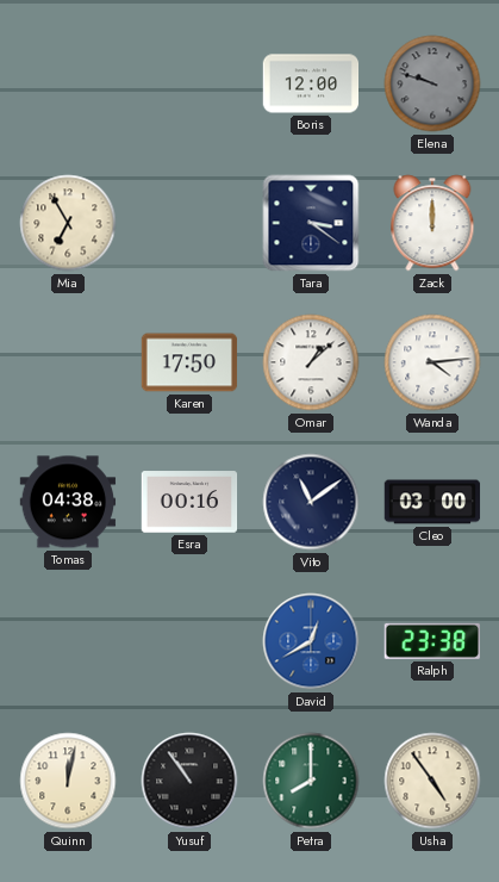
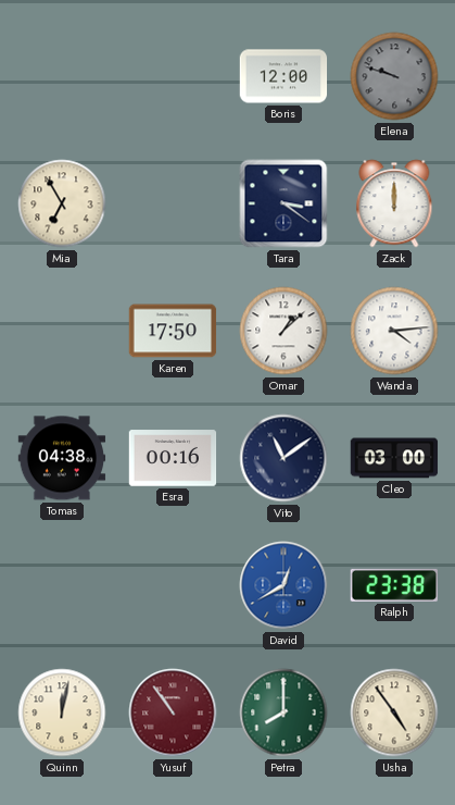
Yusuf dial: black -> burgundy (173, 713)
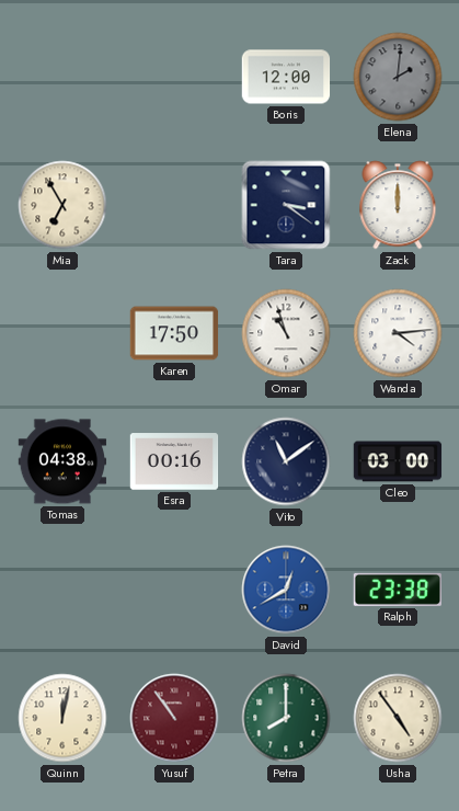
Elena: 9:48 -> 2:01 (398, 77)
Omar: 1:08 -> 10:57 (286, 333)
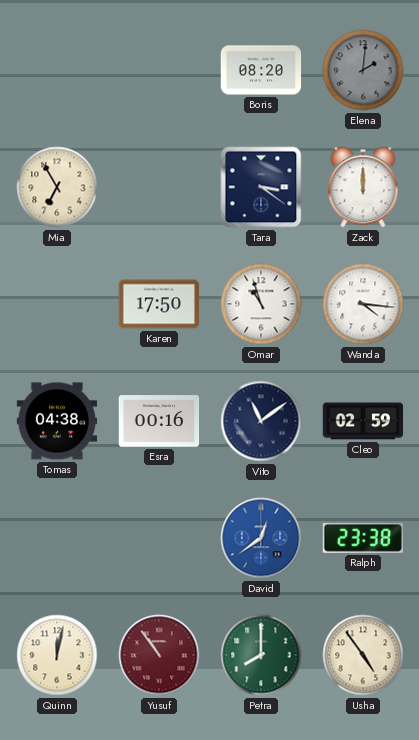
Boris: 12:00 -> 08:20 (261, 70)
Wanda: 4:14 -> 4:16 (363, 304)
Cleo: 03:00 -> 02:59 (363, 421)
David: 12:40 -> 12:39 (261, 538)
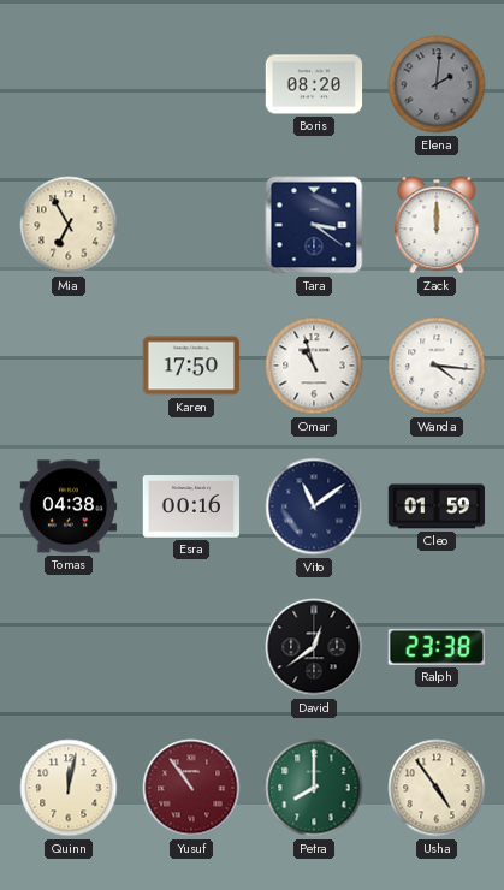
Cleo: 02:59 -> 01:59 (437, 506)
David dial: blue -> black (314, 647)
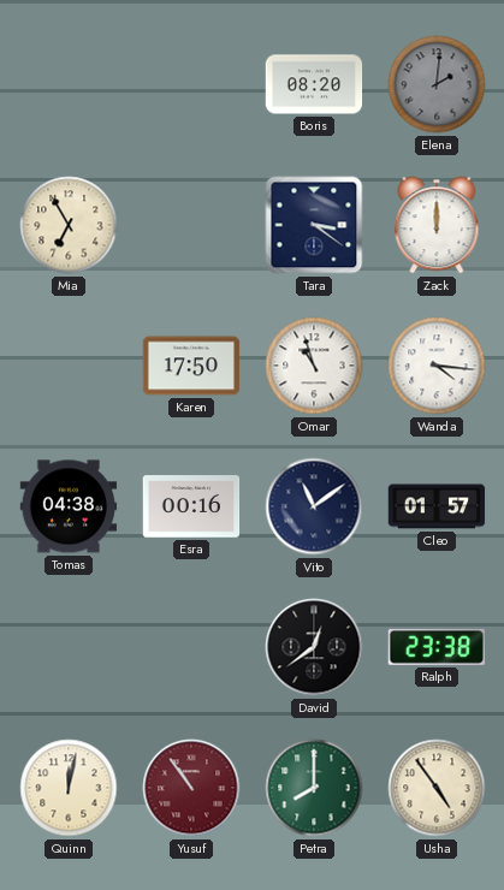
Cleo: 01:59 -> 01:57 (437, 506)
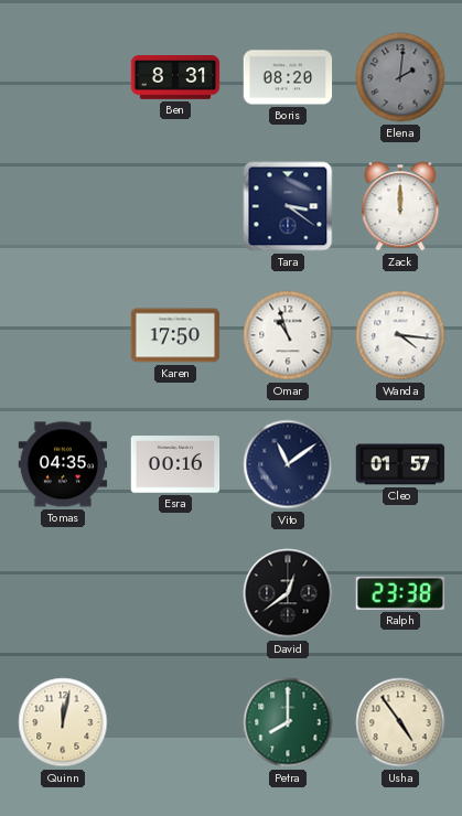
Ben: none -> 8:31 (175, 78)
Mia: 6:55 -> none (69, 225)
Tomas: 04:38 -> 04:35 (63, 464)
Yusuf: 10:54 -> none (191, 788)
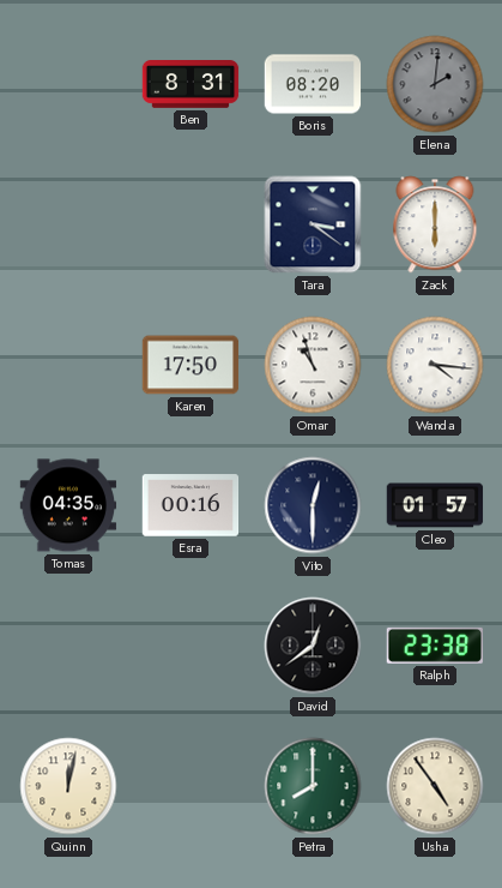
Zack: 12:00 -> 6:00 (435, 224)
Vito: 11:09 -> 12:30 (313, 505)
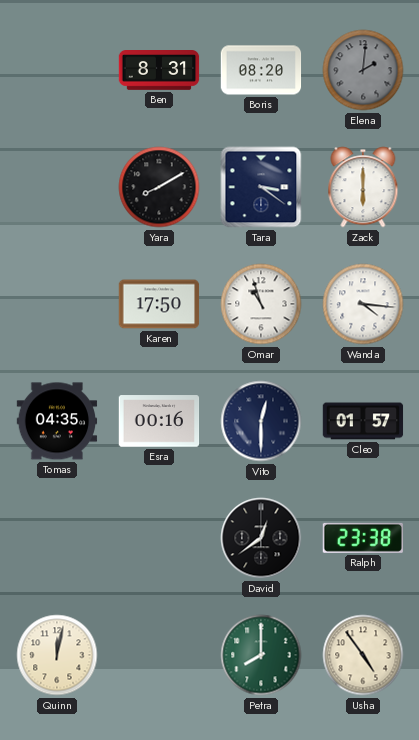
Yara: none -> 8:10 (159, 187)
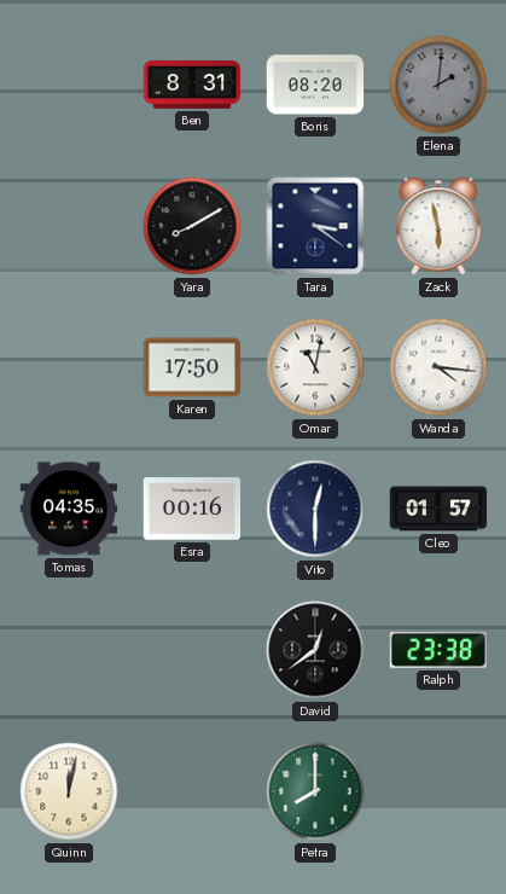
Zack: 6:00 -> 5:58 (438, 226)
Omar: 10:57 -> 11:02 (315, 367)
Usha: 4:54 -> none (363, 655)
